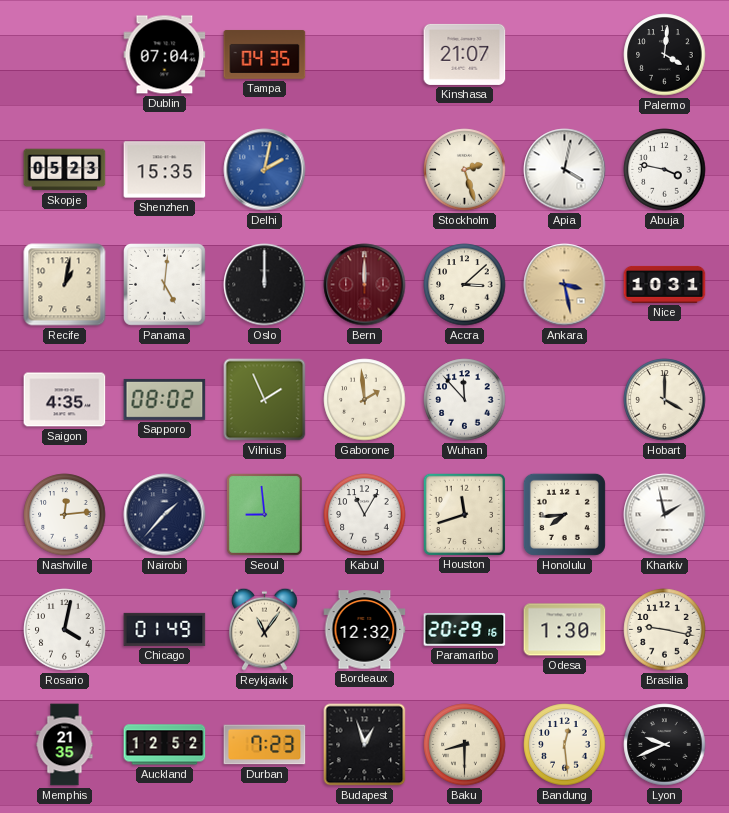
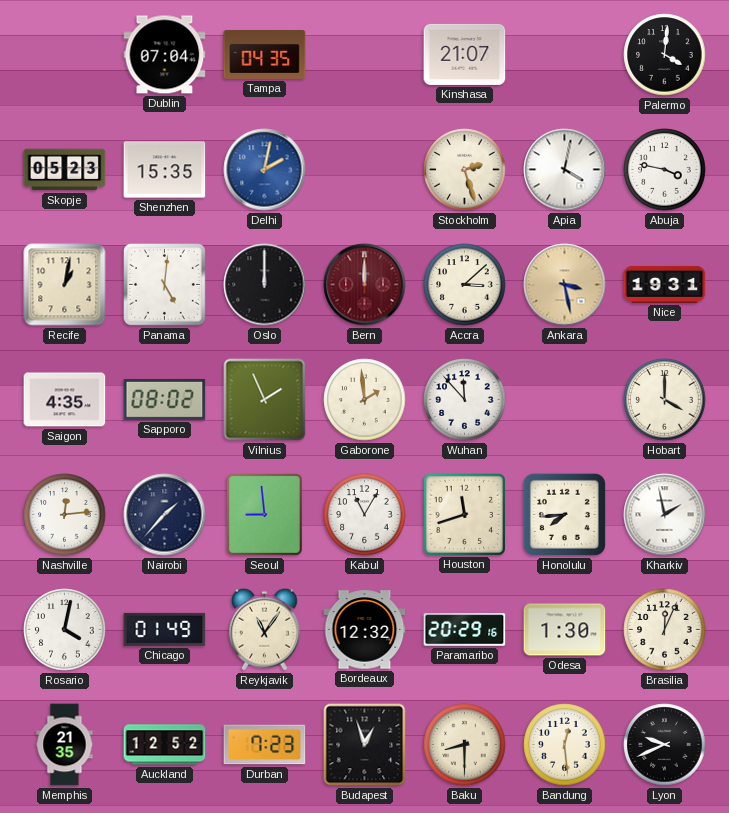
Nice: 10:31 -> 19:31 (665, 284)
Brasilia: 9:17 -> 12:04 (665, 630)
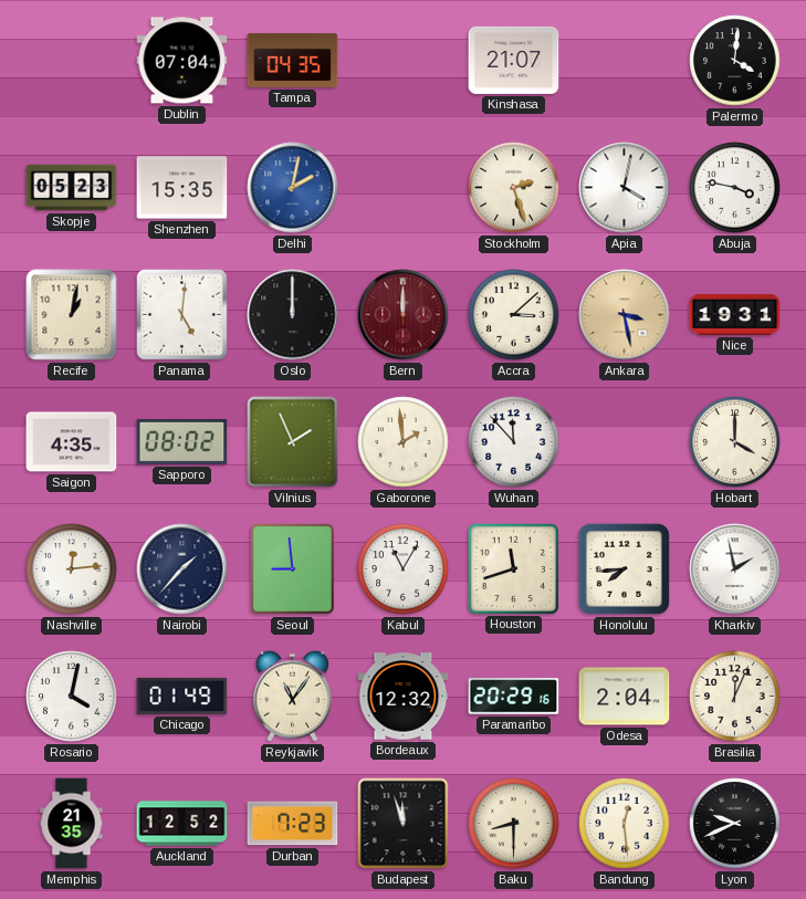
Odesa: 1:30 -> 2:04 (625, 697)
Budapest: 12:57 -> 11:57 (404, 824)
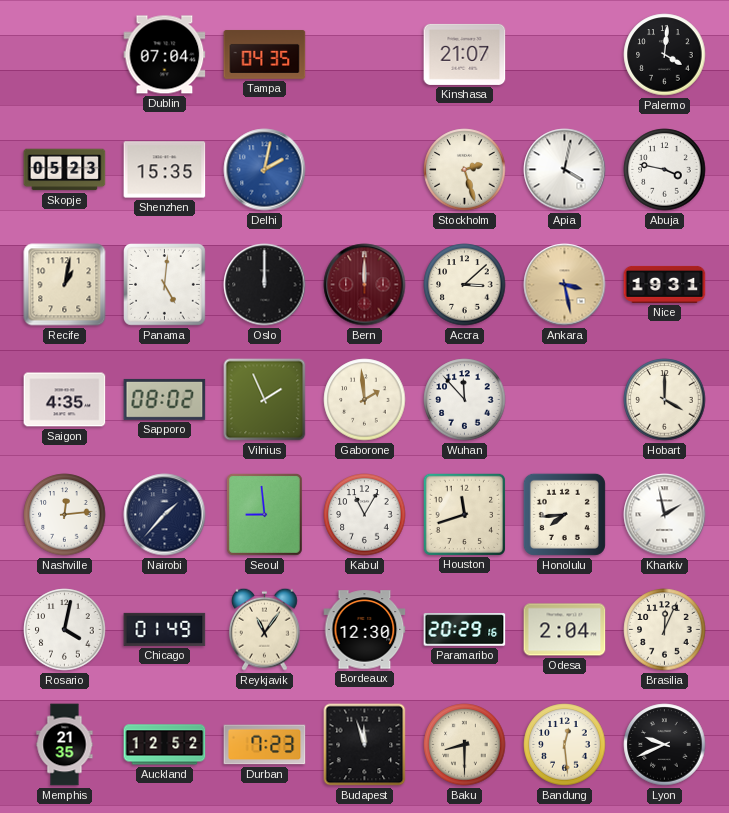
Bordeaux: 12:32 -> 12:30 (365, 630)
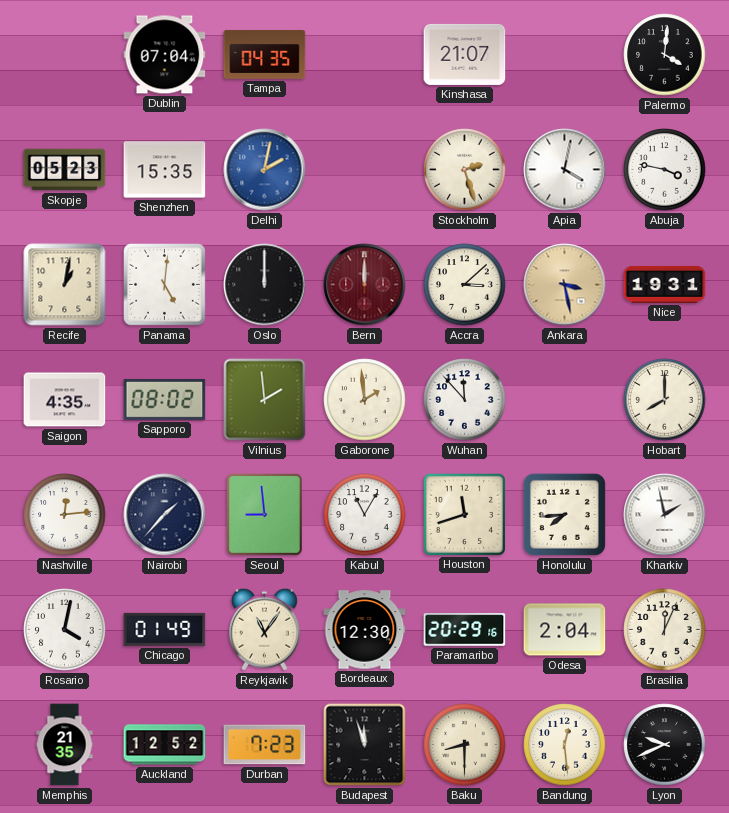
Vilnius: 1:56 -> 1:59 (265, 400)
Hobart: 4:00 -> 8:00 (665, 400)
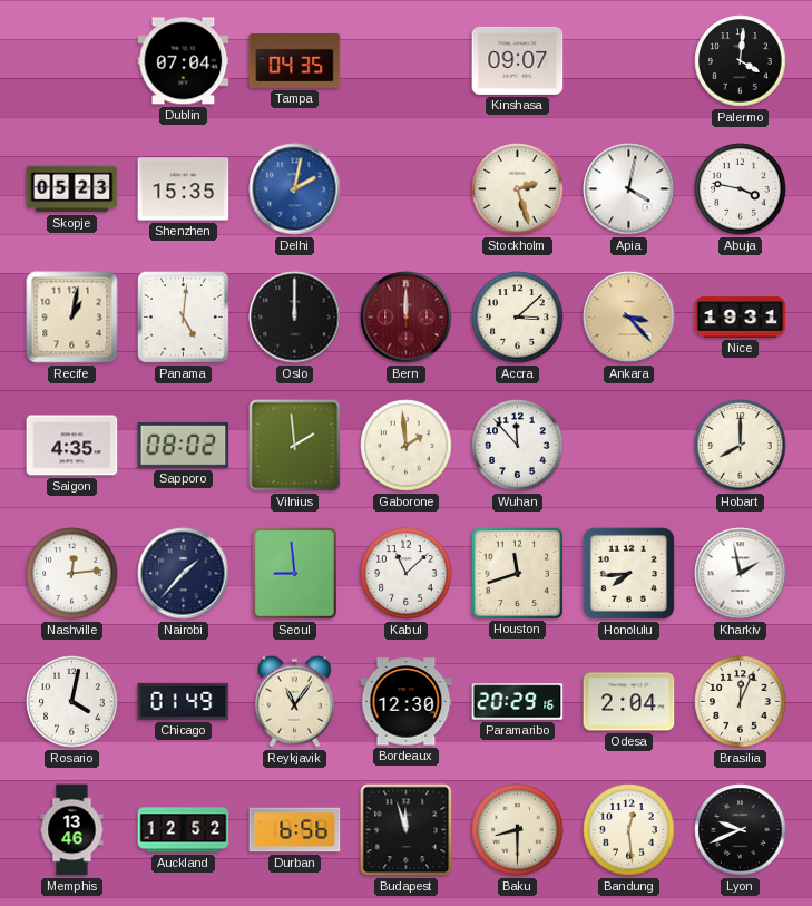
Kinshasa: 21:07 -> 09:07 (518, 60)
Ankara: 3:28 -> 3:23 (629, 318)
Kabul: 11:05 -> 11:08 (407, 574)
Memphis: 21:35 -> 13:46 (72, 830)
Durban: 7:23 -> 6:56 (295, 830)
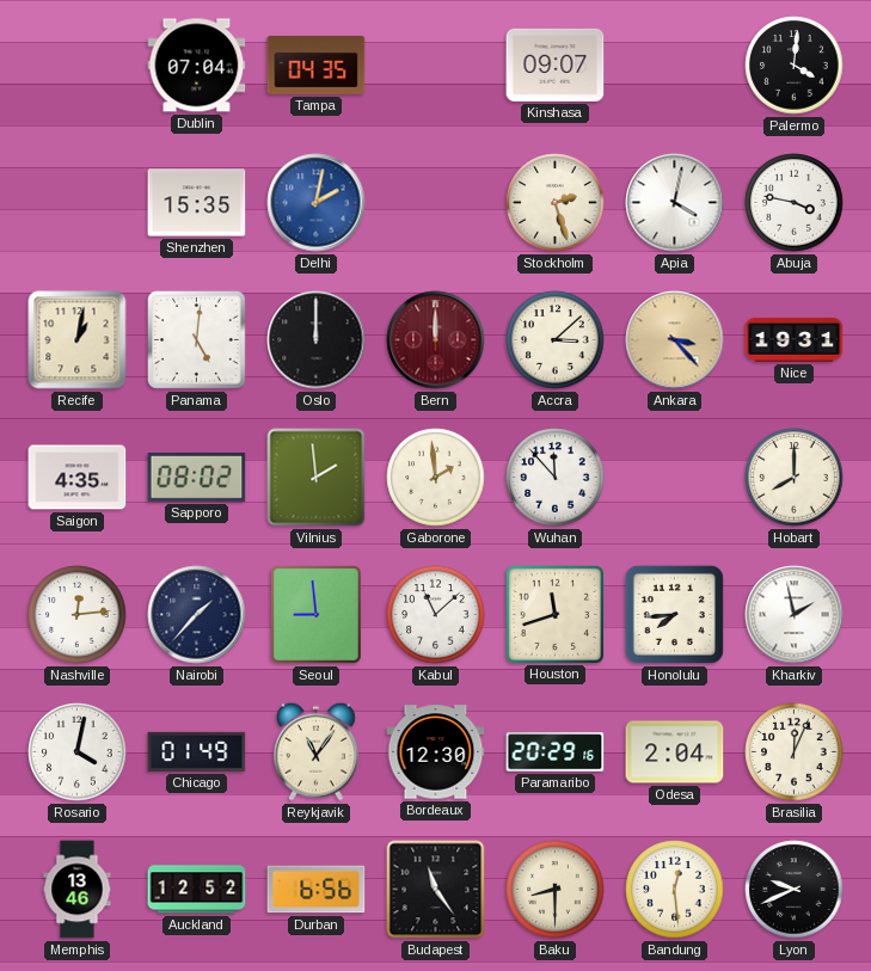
Skopje: 05:23 -> none (72, 189)
Budapest: 11:57 -> 11:24 (436, 890)
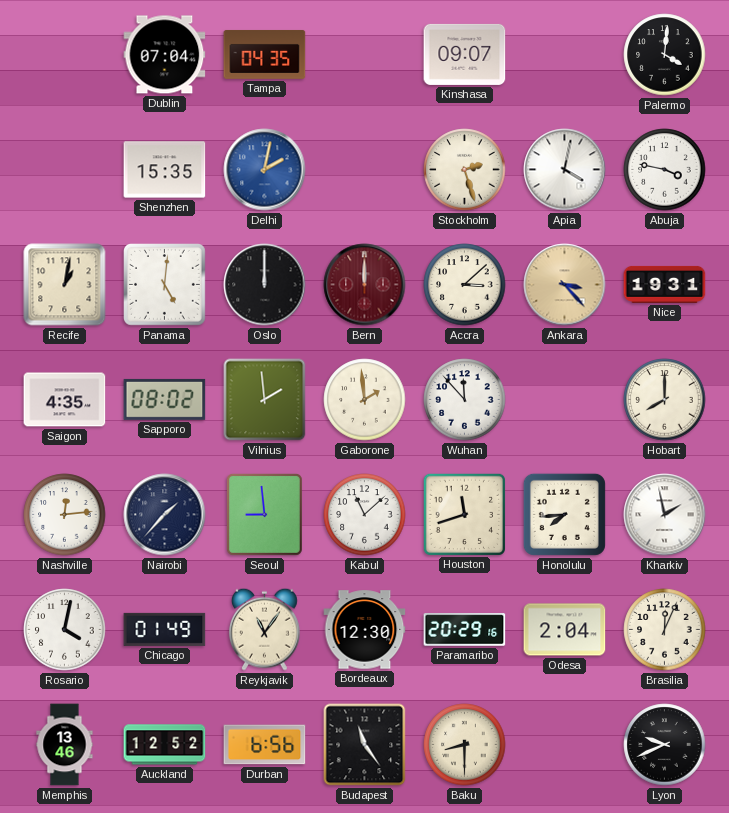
Bandung: 12:29 -> none (675, 890)
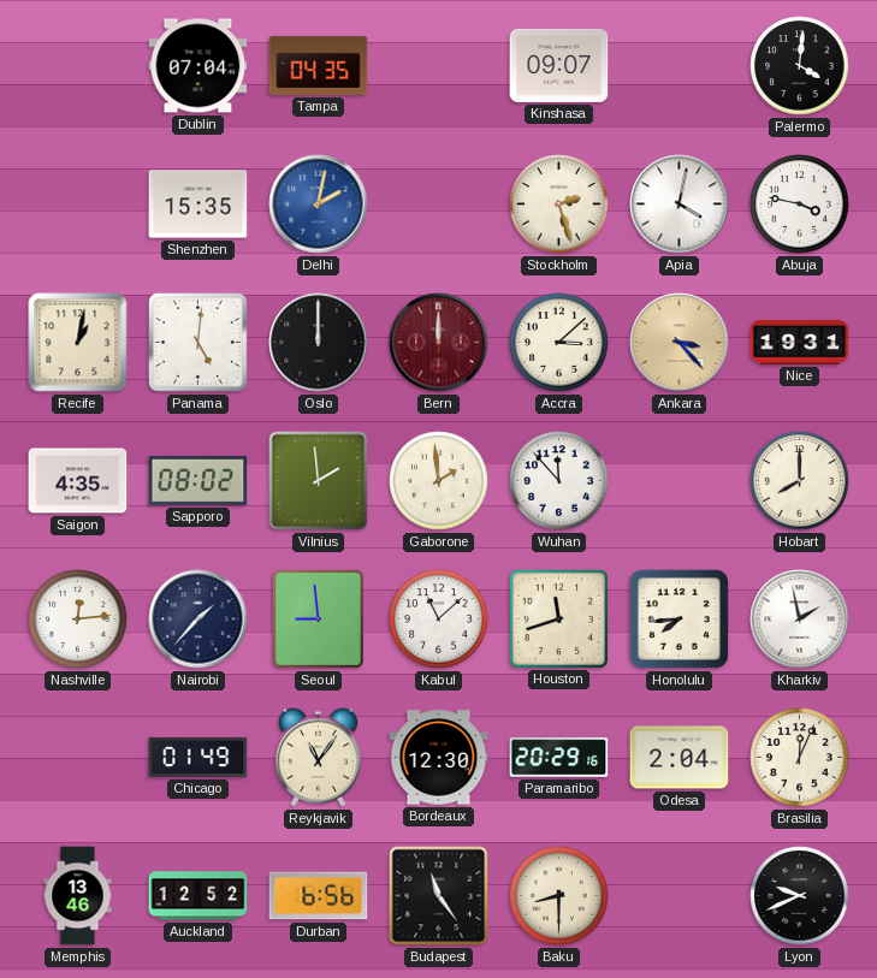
Rosario: 4:02 -> none (65, 630)
